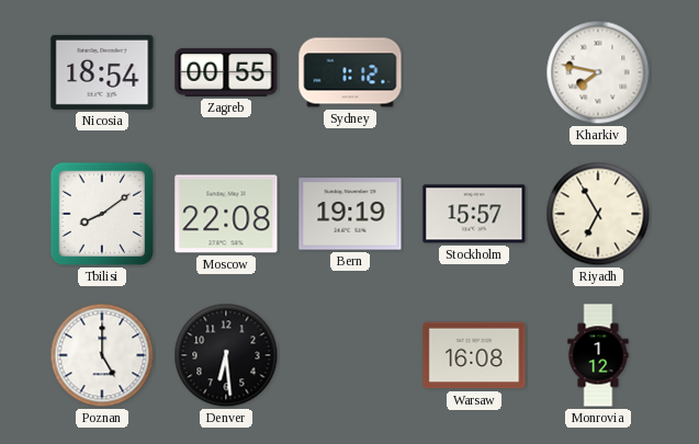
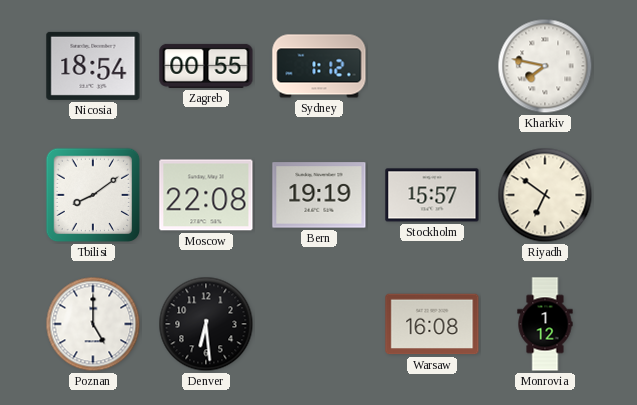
Riyadh: 6:55 -> 6:51 (545, 195)
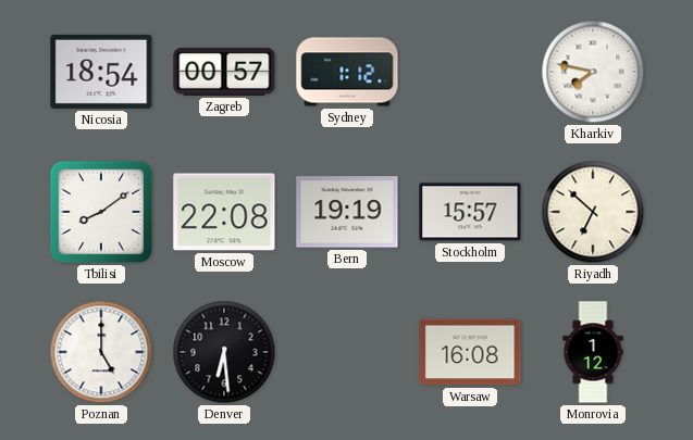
Zagreb: 00:55 -> 00:57 (224, 72)
Riyadh: 6:51 -> 6:52 (593, 212)
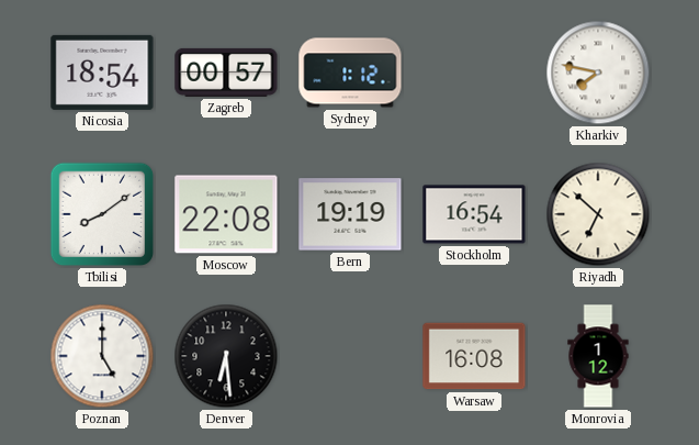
Stockholm: 15:57 -> 16:54 (474, 214)
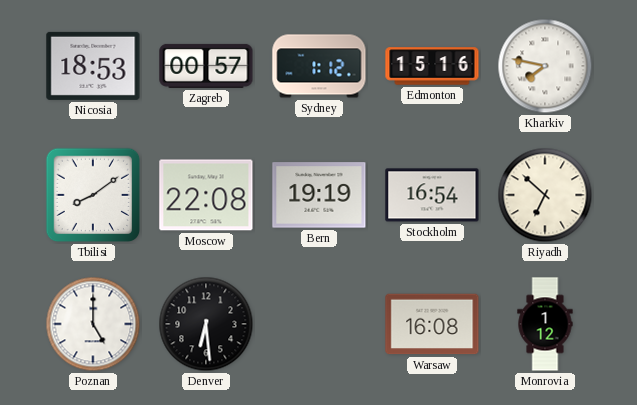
Nicosia: 18:54 -> 18:53 (93, 66)
Edmonton: none -> 15:16 (432, 66)
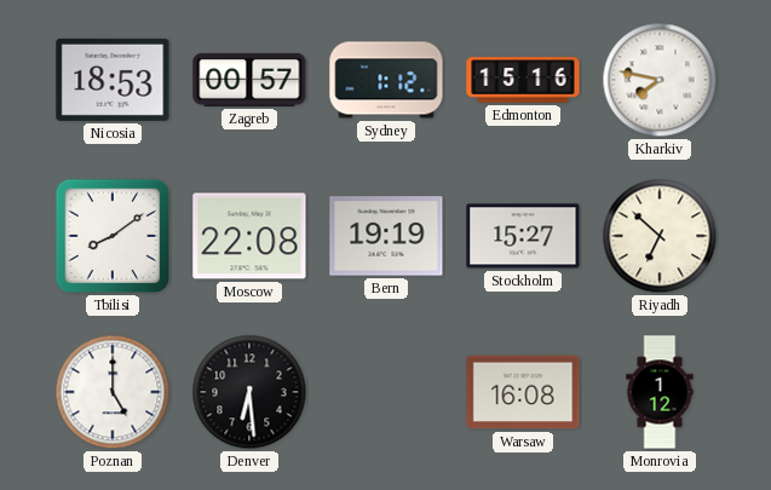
Stockholm: 16:54 -> 15:27 (523, 236)
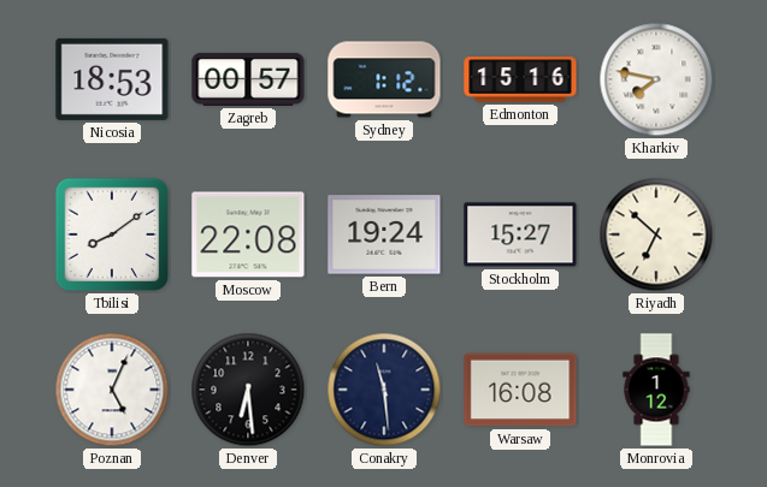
Bern: 19:19 -> 19:24 (384, 234)
Poznan: 5:00 -> 5:04 (112, 390)
Conakry: none -> 11:29 (384, 390)
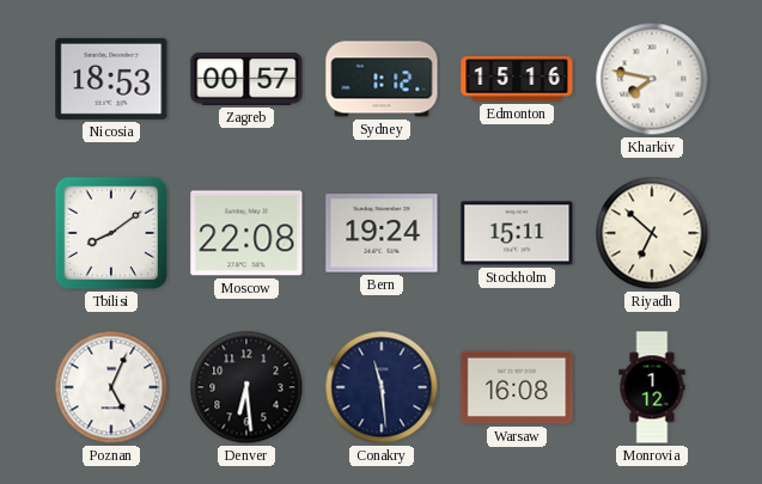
Stockholm: 15:27 -> 15:11 (517, 233)
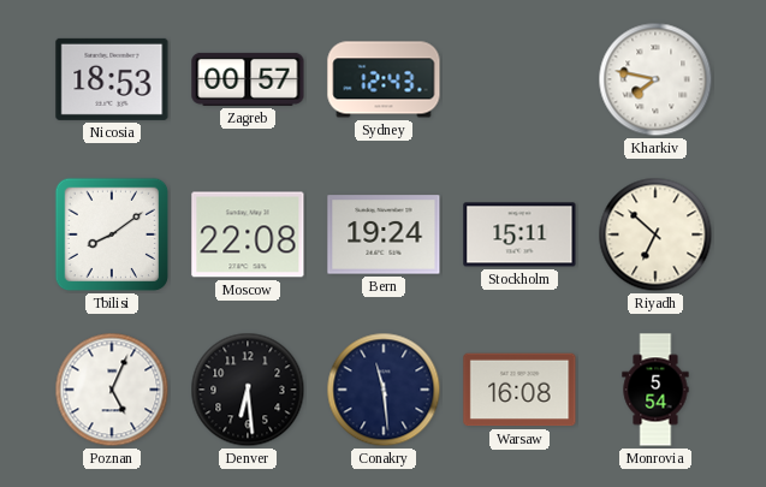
Sydney: 1:12 -> 12:43 (384, 79)
Edmonton: 15:16 -> none (517, 79)
Monrovia: 1:12 -> 5:54 (655, 390)
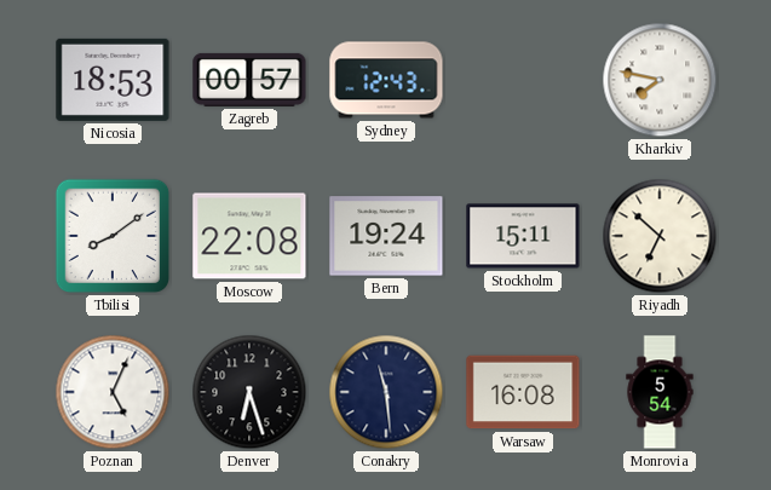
Denver: 6:29 -> 6:27 (249, 392)
